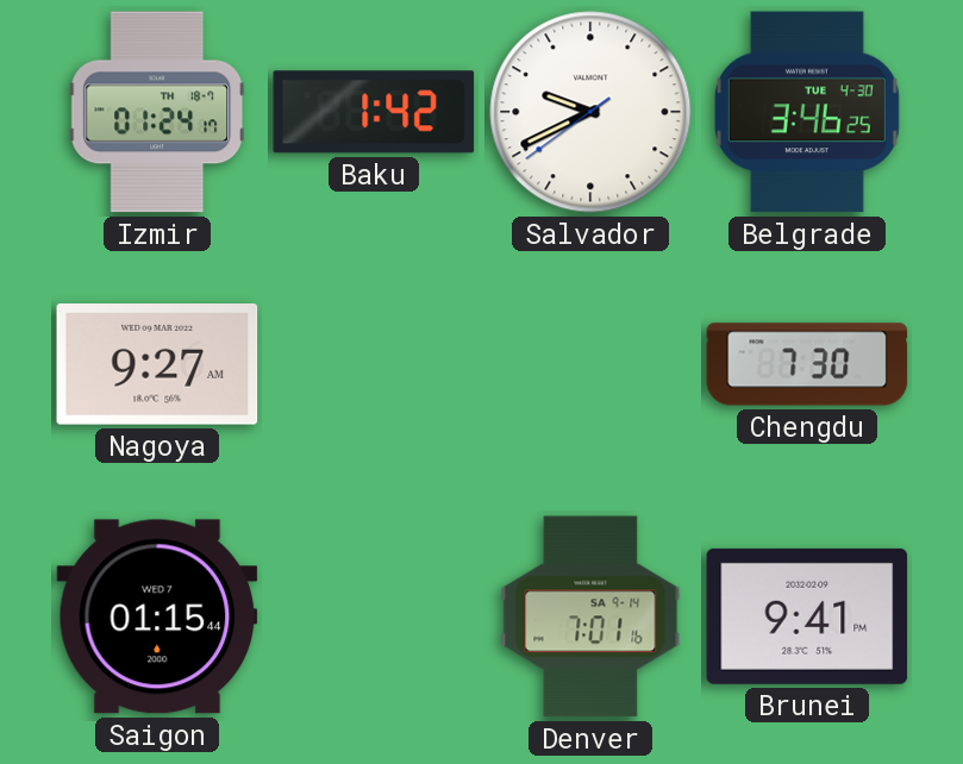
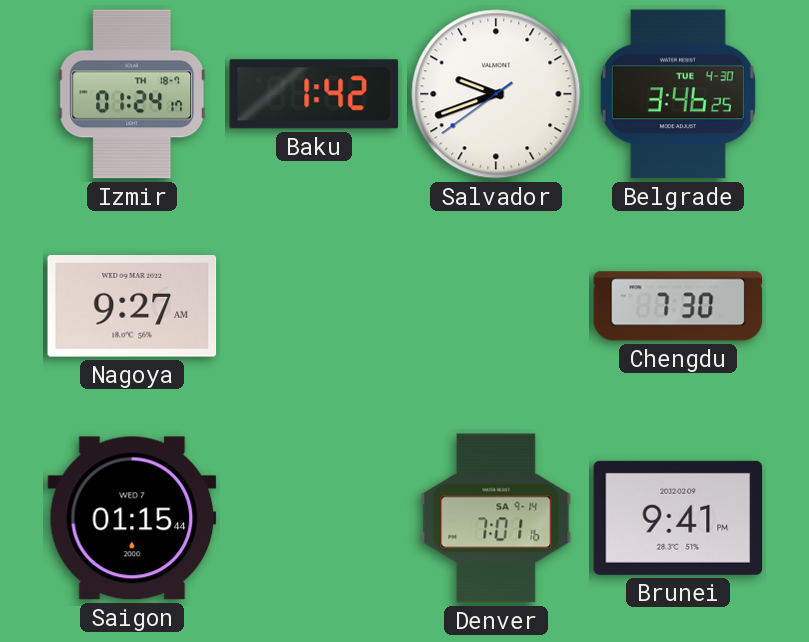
Salvador: 9:40 -> 9:41 (496, 94)
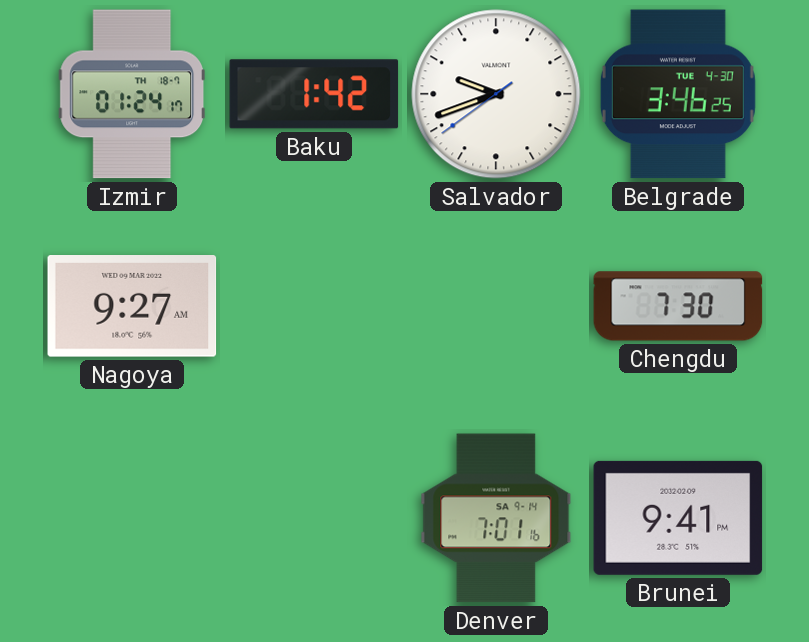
Saigon: 01:15 -> none (132, 518)
